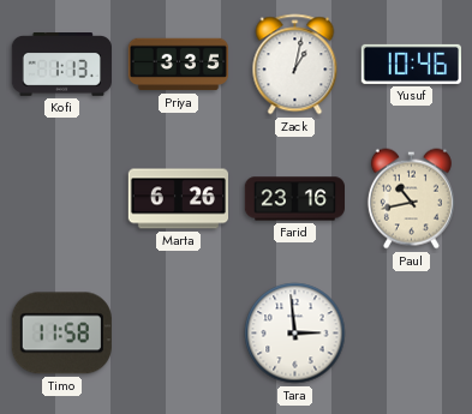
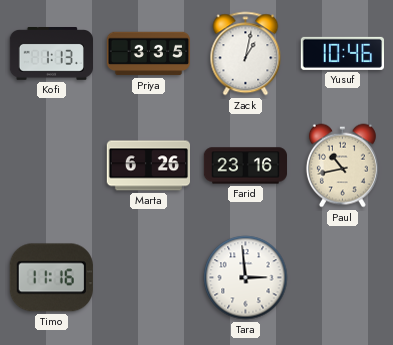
Timo: 11:58 -> 11:16 (51, 278)
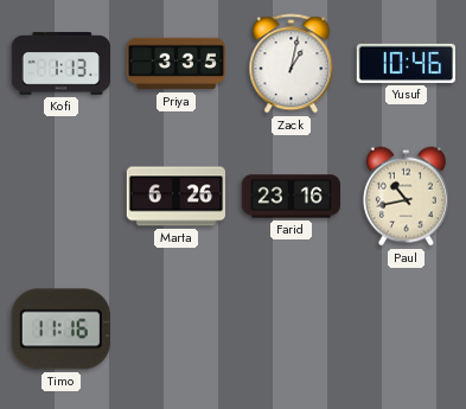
Tara: 2:59 -> none (246, 278)
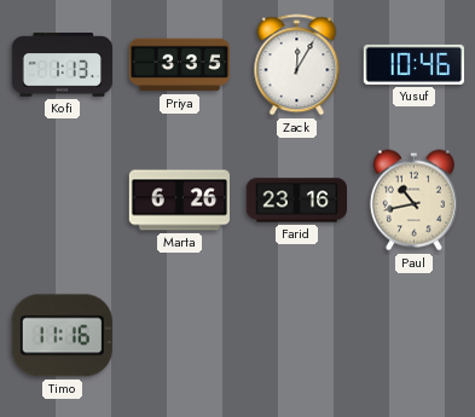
Zack: 1:02 -> 12:05 (297, 65)
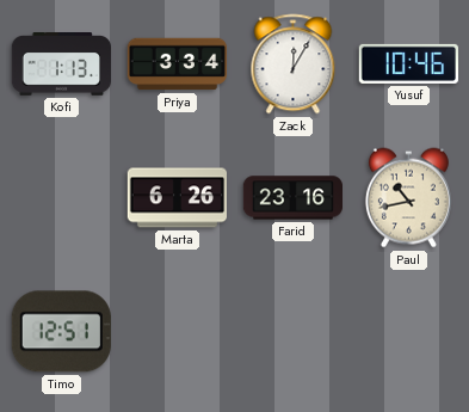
Priya: 3:35 -> 3:34 (177, 64)
Timo: 11:16 -> 12:51 (61, 332)
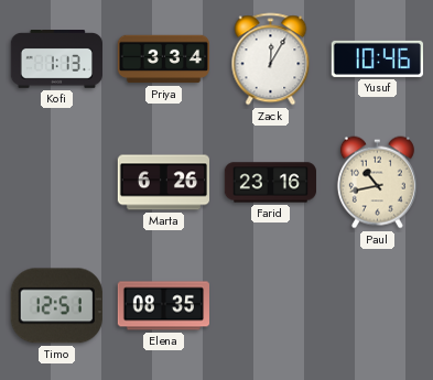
Elena: none -> 08:35 (163, 306)
